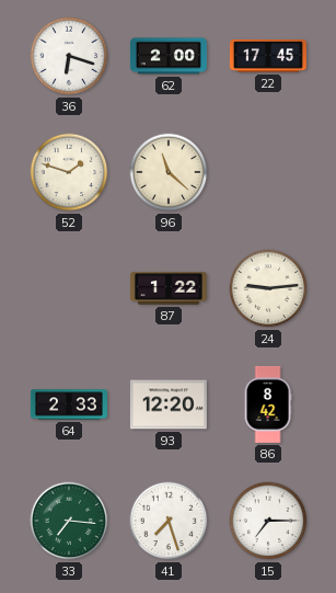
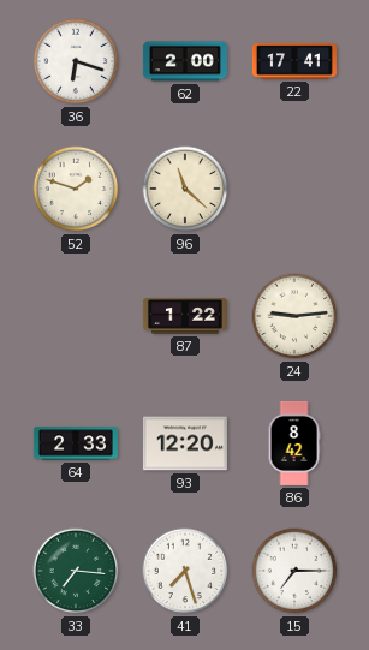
22: 17:45 -> 17:41 (294, 61)
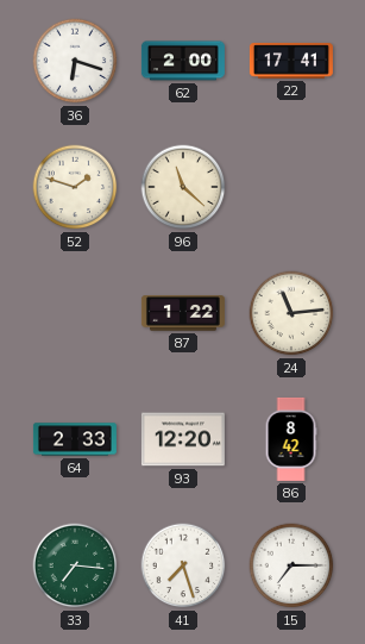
24: 9:14 -> 11:14 (291, 313)
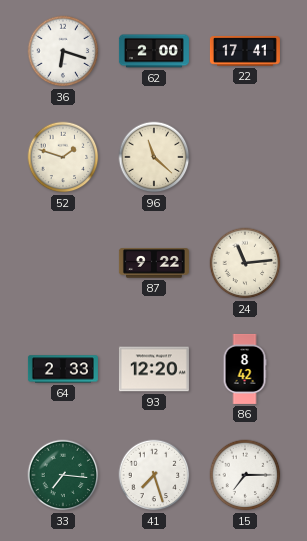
87: 1:22 -> 9:22 (154, 263)
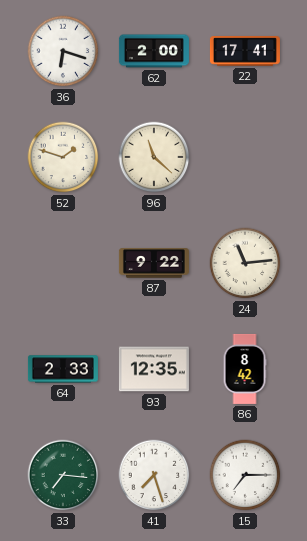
93: 12:20 -> 12:35 (154, 369)
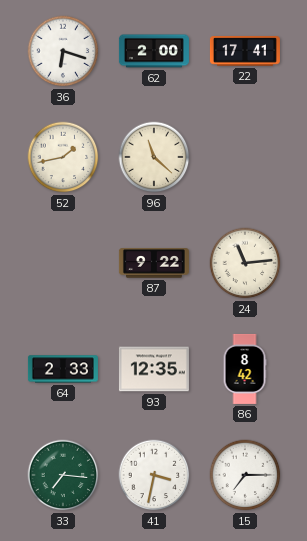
52: 1:48 -> 1:43 (63, 157)
41: 7:27 -> 3:32 (154, 475)
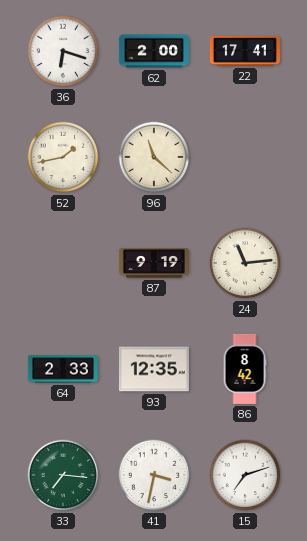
87: 9:22 -> 9:19 (154, 263)
15: 7:15 -> 7:12 (245, 475)
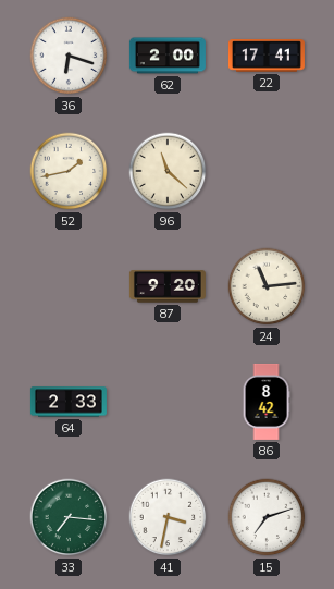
87: 9:19 -> 9:20 (168, 286)
93: 12:35 -> none (154, 369)
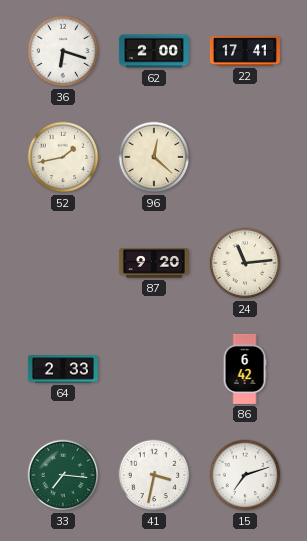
96: 11:22 -> 12:22 (154, 157)
86: 8:42 -> 6:42 (245, 369)
